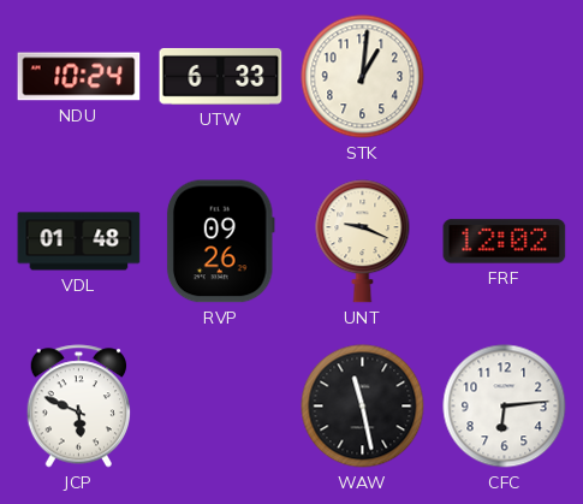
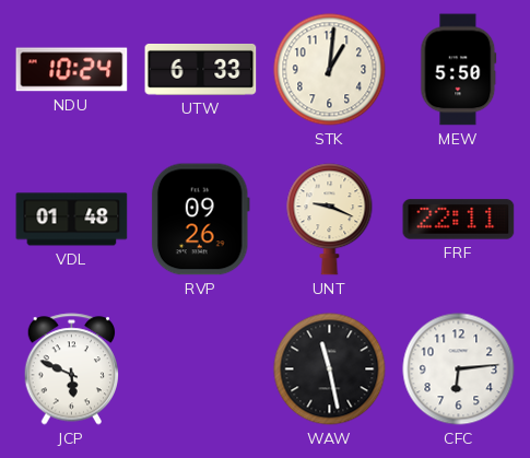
MEW: none -> 5:50 (459, 70)
FRF: 12:02 -> 22:11 (459, 220)
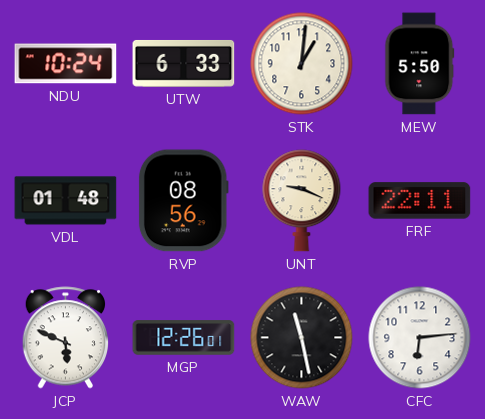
RVP: 09:26 -> 08:56 (183, 201)
MGP: none -> 12:26 (184, 338)
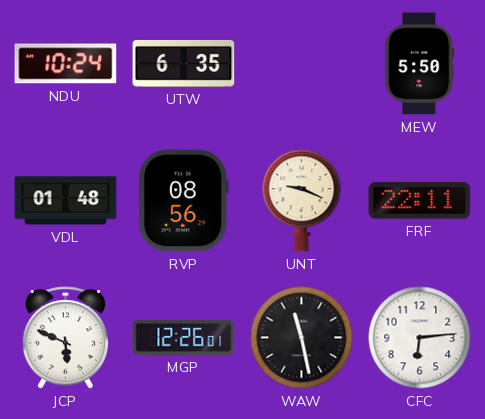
UTW: 6:33 -> 6:35 (184, 63)
STK: 1:01 -> none (302, 64)
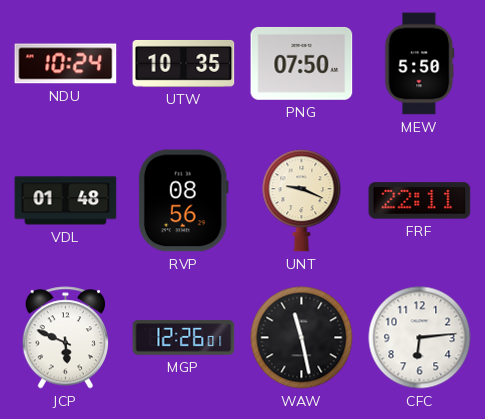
UTW: 6:35 -> 10:35 (184, 63)
PNG: none -> 07:50 (302, 63)
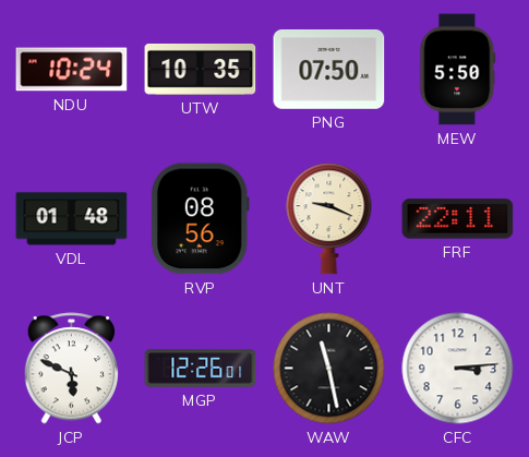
CFC: 6:14 -> 3:14 (458, 369)
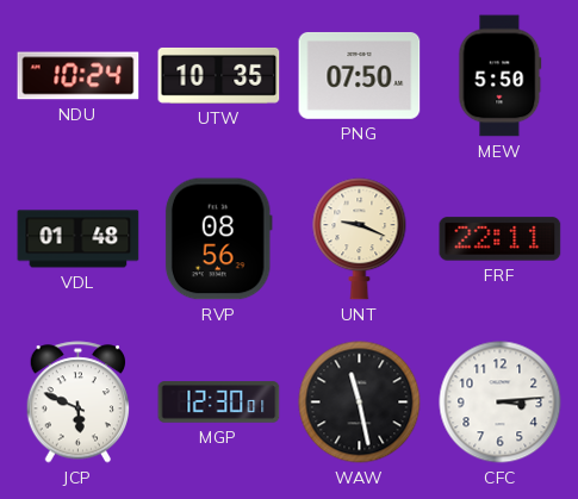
MGP: 12:26 -> 12:30 (219, 403)
